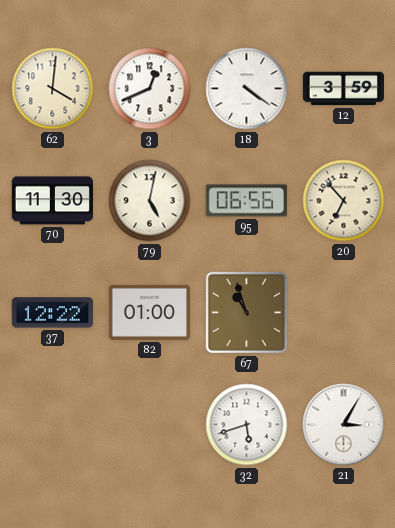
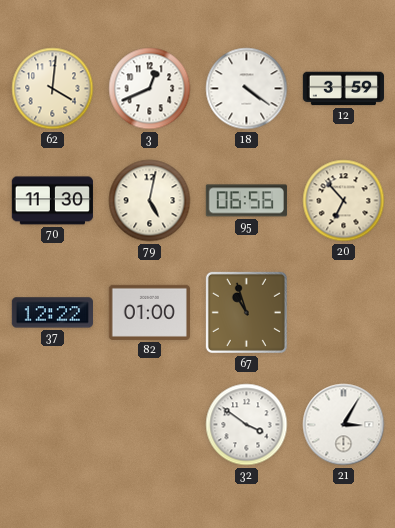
32: 5:42 -> 3:51 (247, 425)
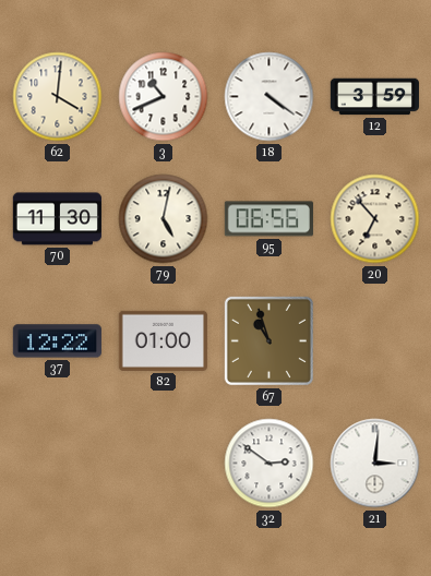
3: 12:41 -> 10:41 (164, 97)
32: 3:51 -> 2:51 (270, 464)
21: 3:05 -> 3:01 (375, 464)
